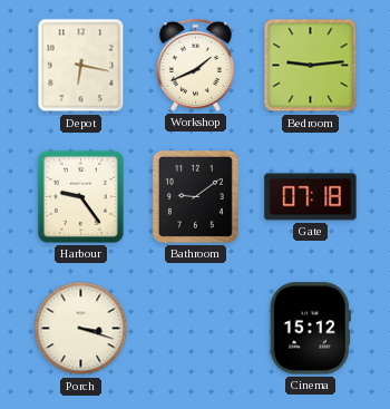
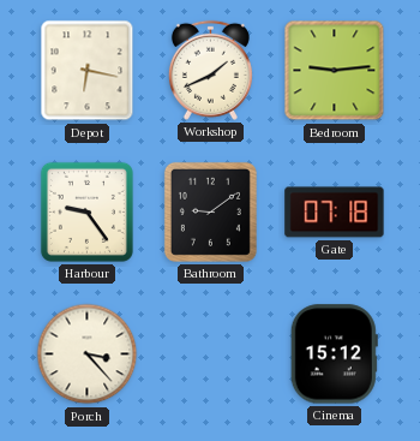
Porch: 3:18 -> 3:23 (88, 354)
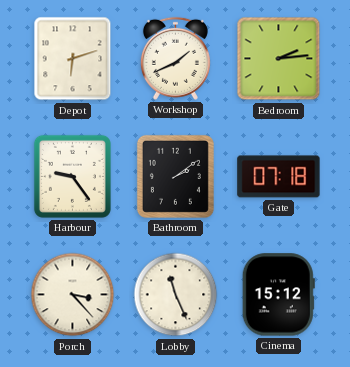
Depot: 6:17 -> 6:12 (73, 59)
Bedroom: 9:14 -> 2:14 (279, 59)
Bathroom: 9:09 -> 2:09 (175, 176)
Lobby: none -> 11:26 (176, 295)
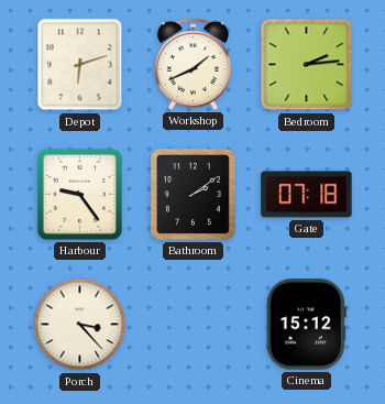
Lobby: 11:26 -> none (176, 295)
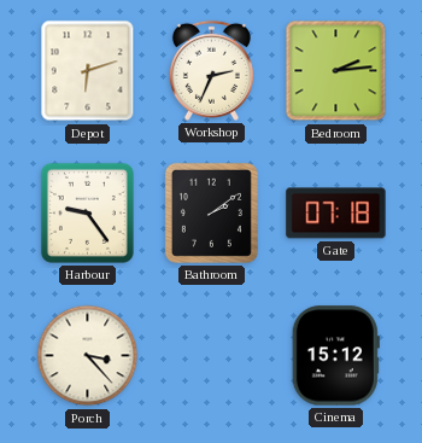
Workshop: 1:41 -> 2:34 (211, 70)
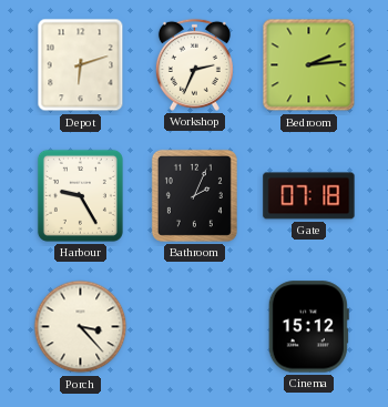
Harbour: 9:24 -> 9:25 (80, 195)
Bathroom: 2:09 -> 2:04 (194, 195)
